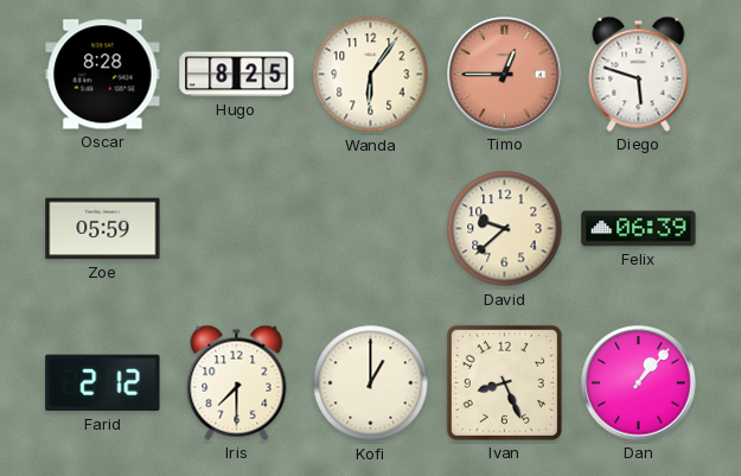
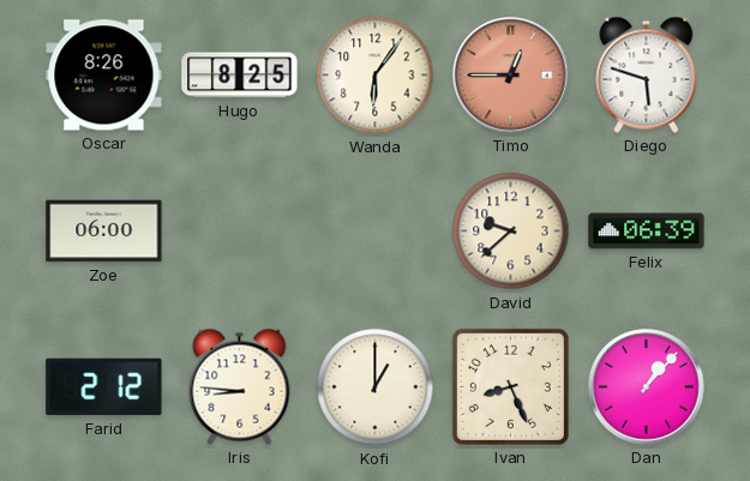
Oscar: 8:28 -> 8:26 (104, 76)
Zoe: 05:59 -> 06:00 (104, 232)
Iris: 7:30 -> 8:46 (240, 386)
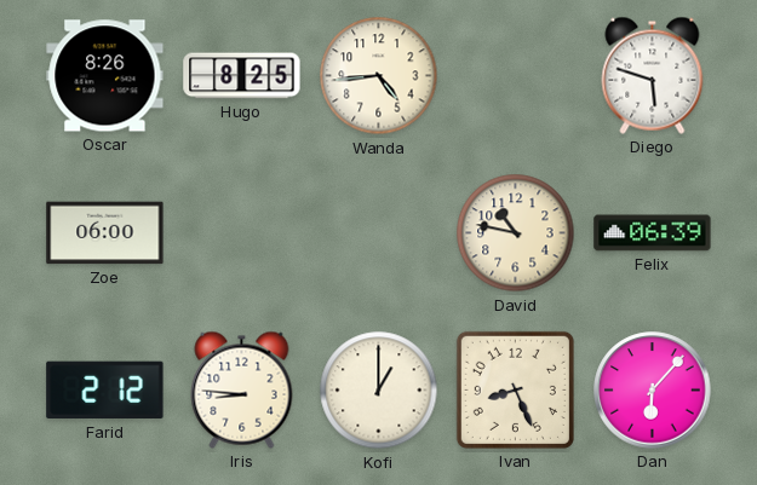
Wanda: 6:06 -> 4:44 (379, 76)
Timo: 12:45 -> none (511, 76)
David: 9:38 -> 10:47 (516, 233)
Dan: 1:07 -> 6:07 (653, 391)
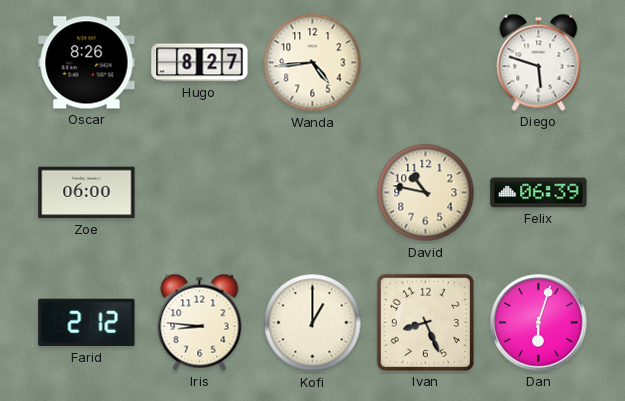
Hugo: 8:25 -> 8:27 (200, 63)
Dan: 6:07 -> 6:03 (539, 323)
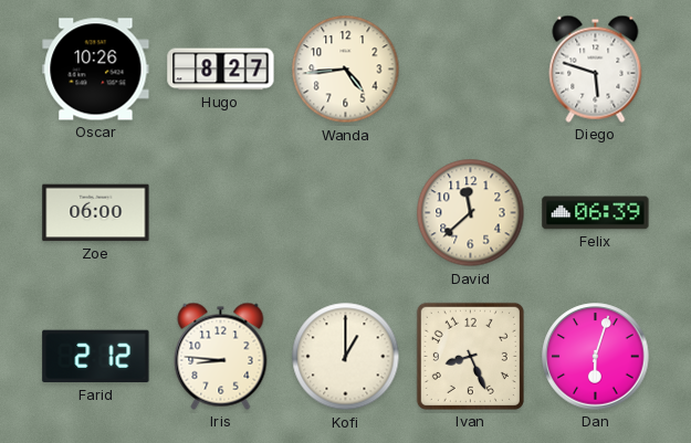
Oscar: 8:26 -> 10:26 (96, 70)
David: 10:47 -> 11:38 (471, 213)
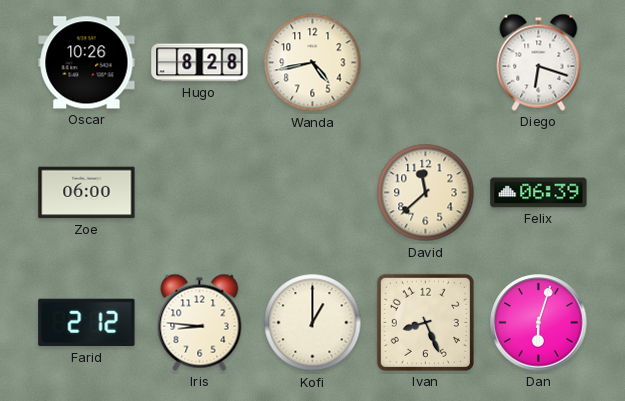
Hugo: 8:27 -> 8:28 (200, 63)
Wanda: 4:44 -> 4:43 (313, 63)
Diego: 5:48 -> 6:18 (539, 62)
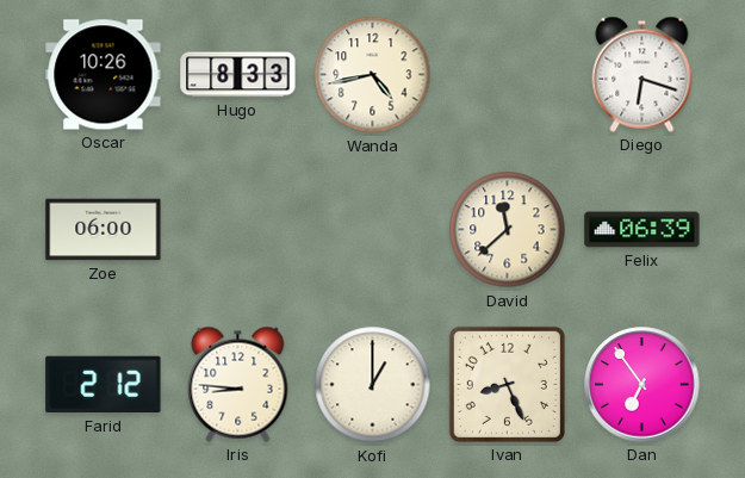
Hugo: 8:28 -> 8:33 (238, 75)
Dan: 6:03 -> 6:54 (642, 385)
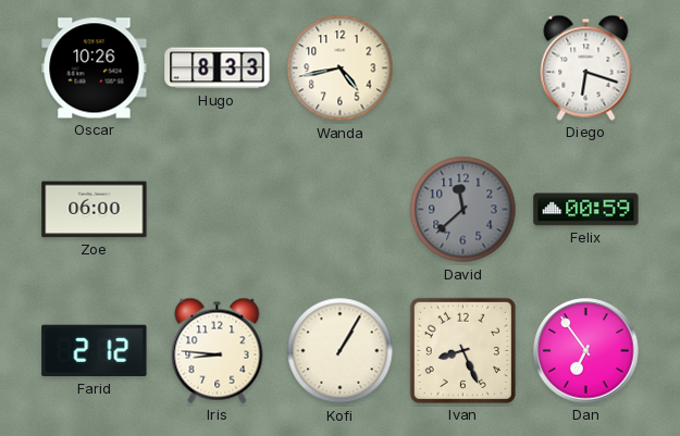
David dial: cream -> grey (463, 210)
Felix: 06:39 -> 00:59 (586, 210)
Kofi: 1:00 -> 1:05 (341, 351)
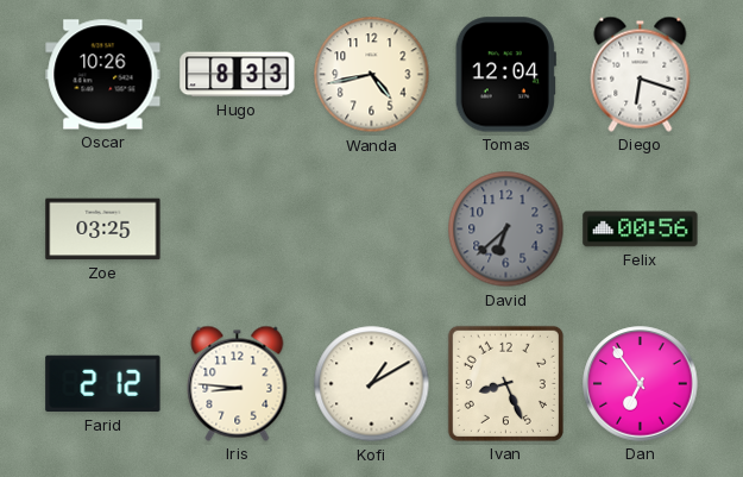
Tomas: none -> 12:04 (505, 75)
Zoe: 06:00 -> 03:25 (103, 230)
David: 11:38 -> 6:38 (506, 230)
Felix: 00:59 -> 00:56 (641, 230)
Kofi: 1:05 -> 1:10 (372, 384)
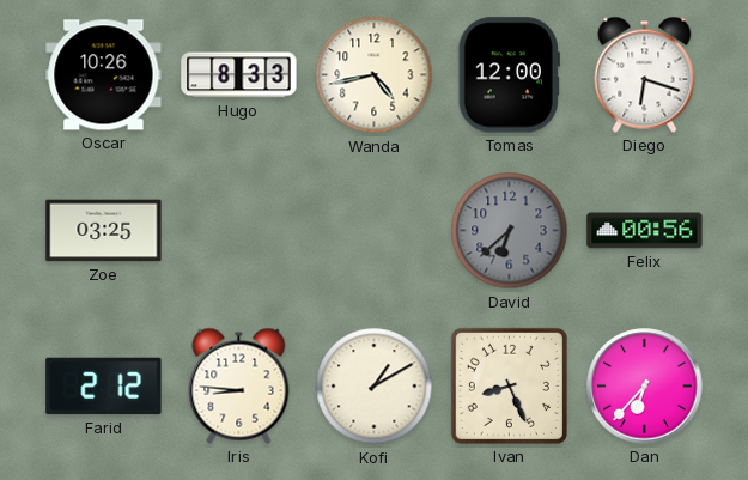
Tomas: 12:04 -> 12:00 (509, 75)
Dan: 6:54 -> 6:37 (645, 387)
